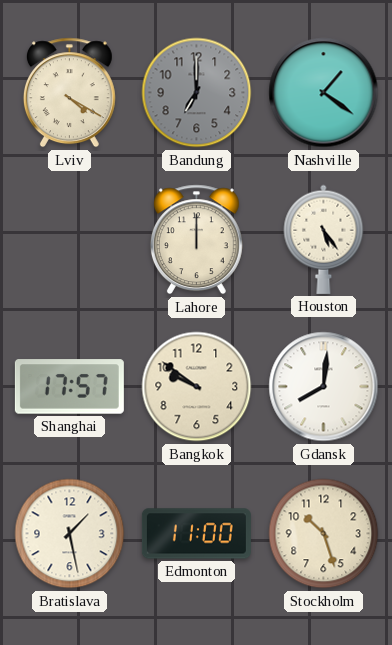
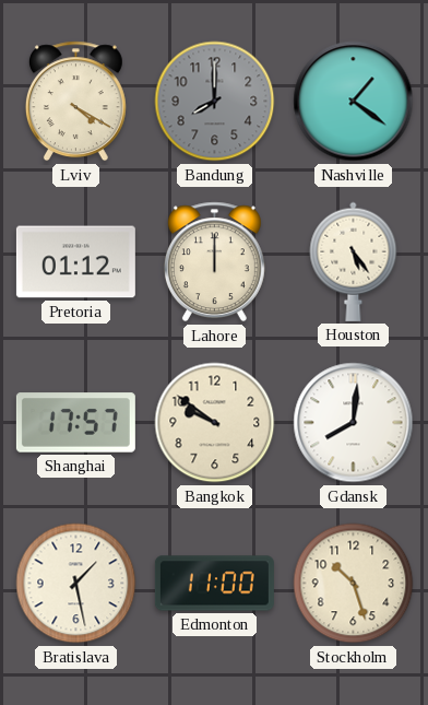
Bandung: 7:00 -> 8:00 (215, 102)
Pretoria: none -> 01:12 (75, 262)
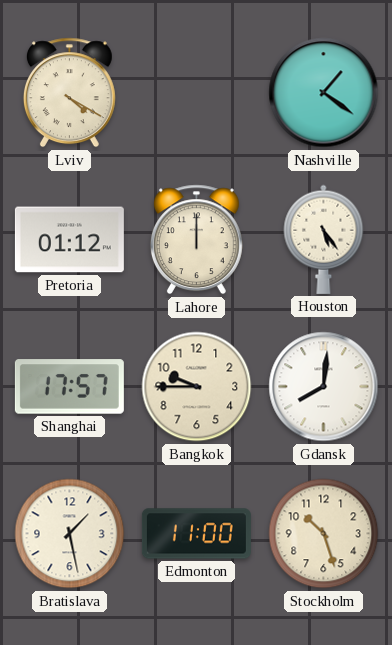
Bandung: 8:00 -> none (215, 102)
Bangkok: 9:51 -> 9:45 (197, 387)
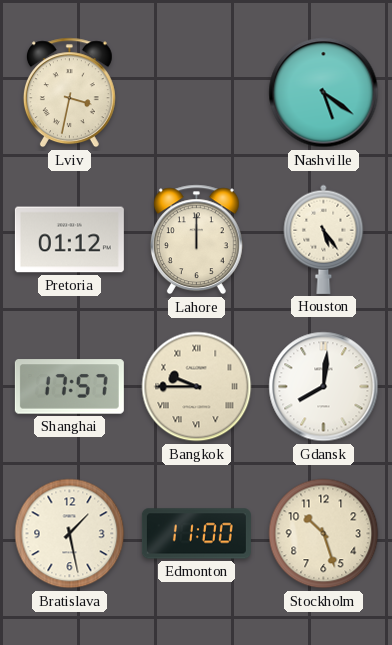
Lviv: 4:20 -> 3:32 (69, 93)
Nashville: 1:21 -> 5:21 (324, 93)
Bangkok numerals: Arabic -> Roman (197, 387)
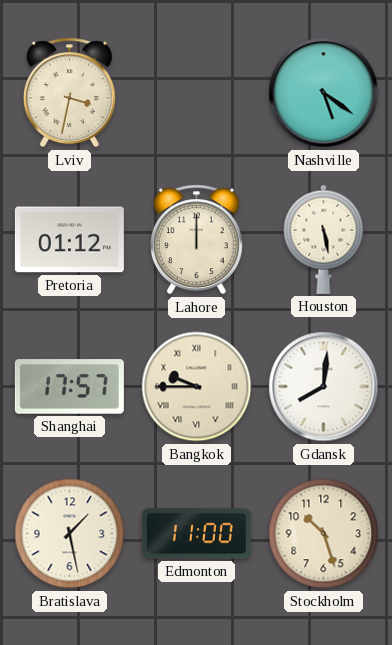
Houston: 5:24 -> 5:28 (324, 239)
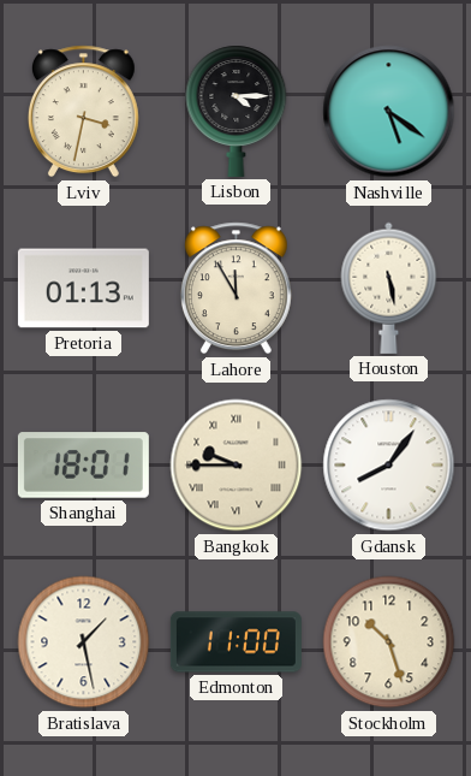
Lisbon: none -> 4:15 (237, 111)
Pretoria: 01:12 -> 01:13 (83, 289)
Lahore: 12:00 -> 11:55 (235, 289)
Shanghai: 17:57 -> 18:01 (83, 466)
Gdansk: 8:01 -> 8:06 (389, 466)
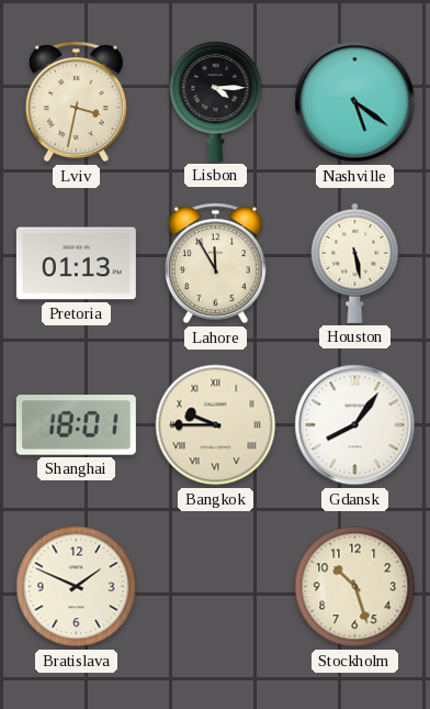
Bratislava: 1:28 -> 1:49 (77, 587)
Edmonton: 11:00 -> none (235, 642)
